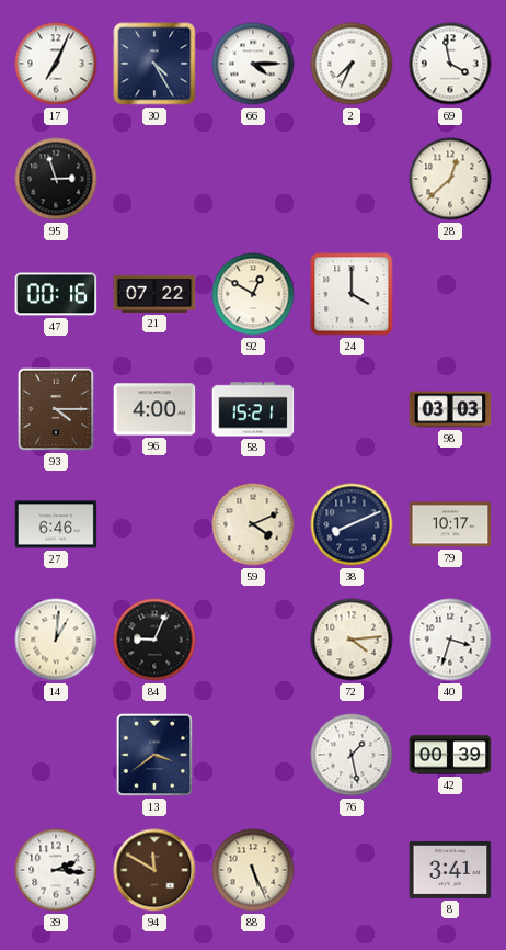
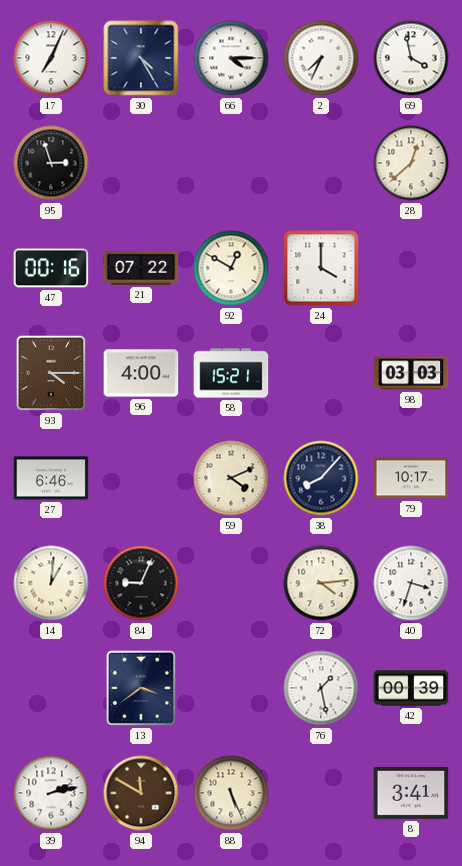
38: 8:11 -> 8:07 (321, 478)
39: 2:16 -> 2:13 (51, 793)
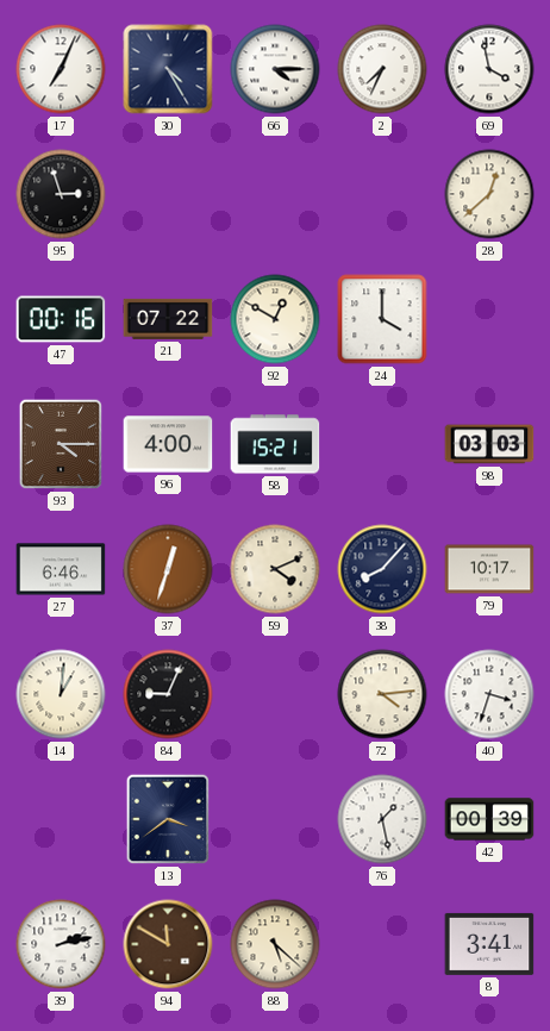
37: none -> 12:33 (168, 569)
88: 5:26 -> 5:22 (275, 944)
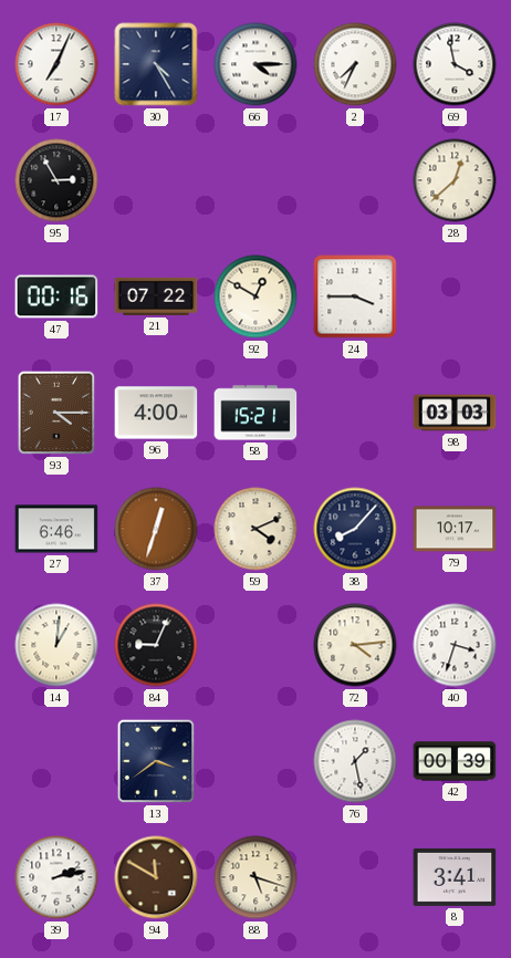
95: 2:57 -> 2:55 (56, 180)
24: 4:00 -> 3:45 (355, 296)
88: 5:22 -> 5:18 (255, 877)
